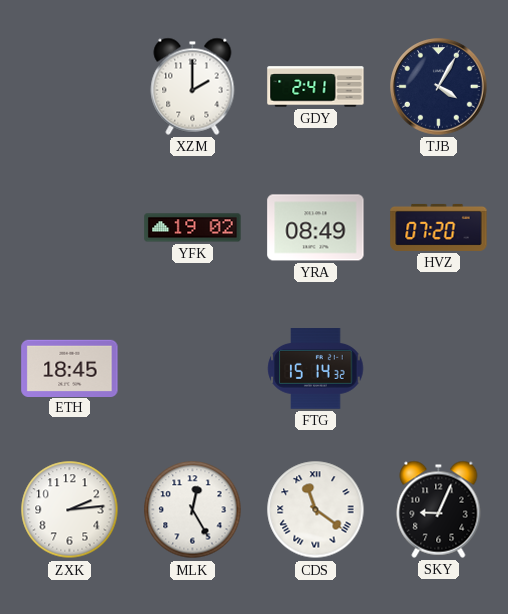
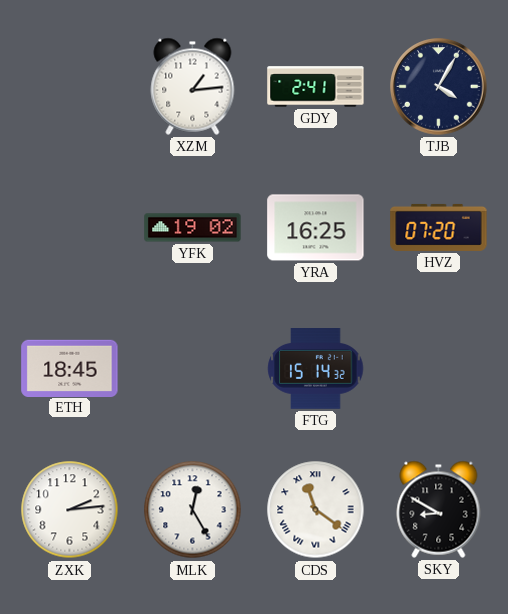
XZM: 2:00 -> 1:14 (193, 86)
YRA: 08:49 -> 16:25 (316, 228)
SKY: 9:04 -> 8:50 (439, 509)
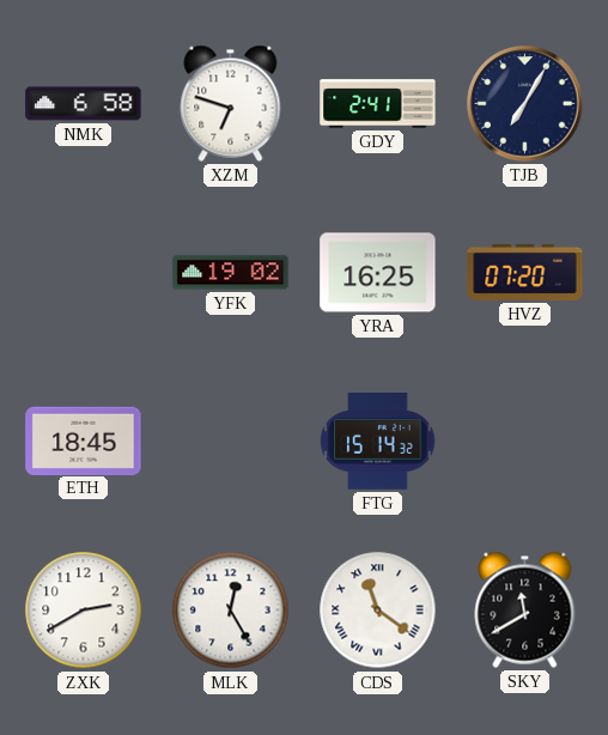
NMK: none -> 6:58 (84, 104)
XZM: 1:14 -> 6:48 (231, 103)
TJB: 4:05 -> 7:05 (525, 104)
ZXK: 2:14 -> 2:40 (84, 611)
SKY: 8:50 -> 11:40 (525, 609)
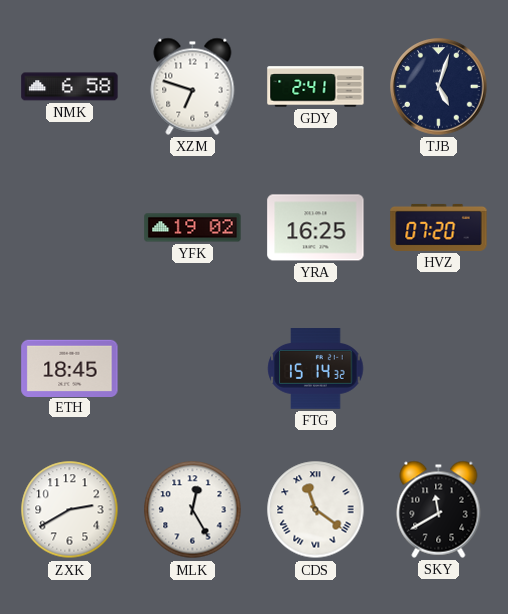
TJB: 7:05 -> 5:03 (439, 87)
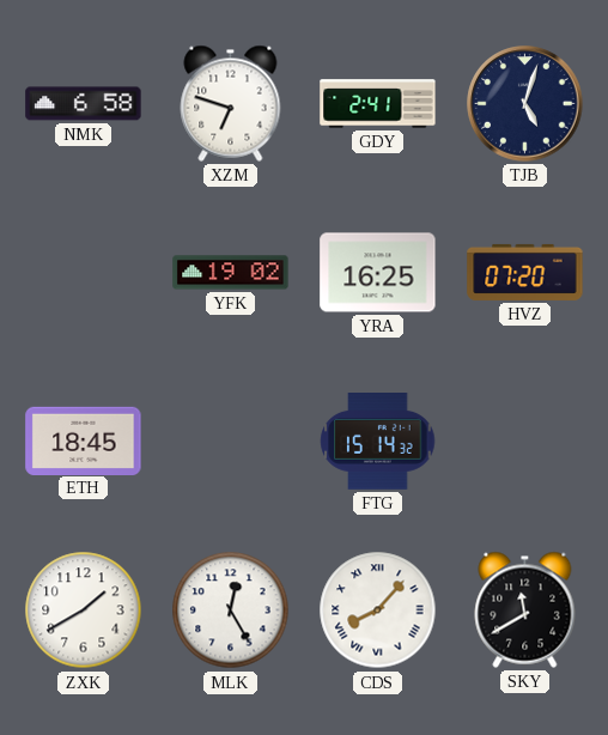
ZXK: 2:40 -> 1:40 (84, 611)
CDS: 11:21 -> 8:07 (378, 611)
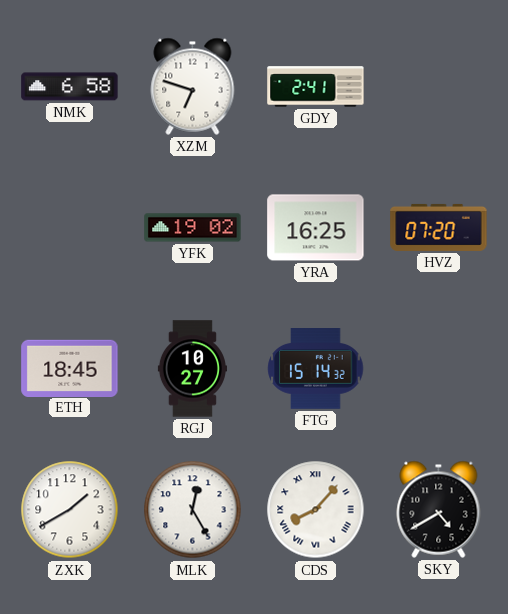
TJB: 5:03 -> none (525, 104)
RGJ: none -> 10:27 (192, 369)
SKY: 11:40 -> 4:40 (439, 509)
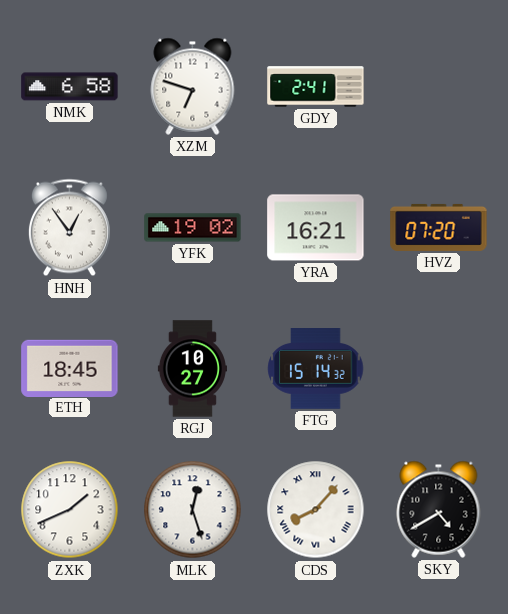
HNH: none -> 12:54 (69, 228)
YRA: 16:25 -> 16:21 (316, 228)
ZXK: 1:40 -> 1:41 (70, 510)
MLK: 12:25 -> 12:27 (193, 510)
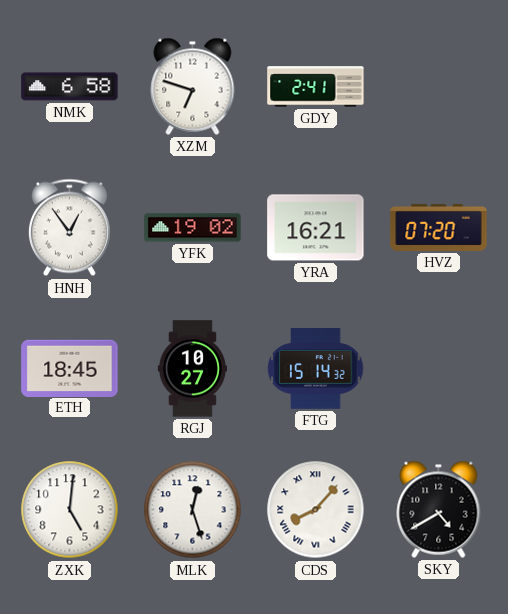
ZXK: 1:41 -> 5:01 (70, 510)
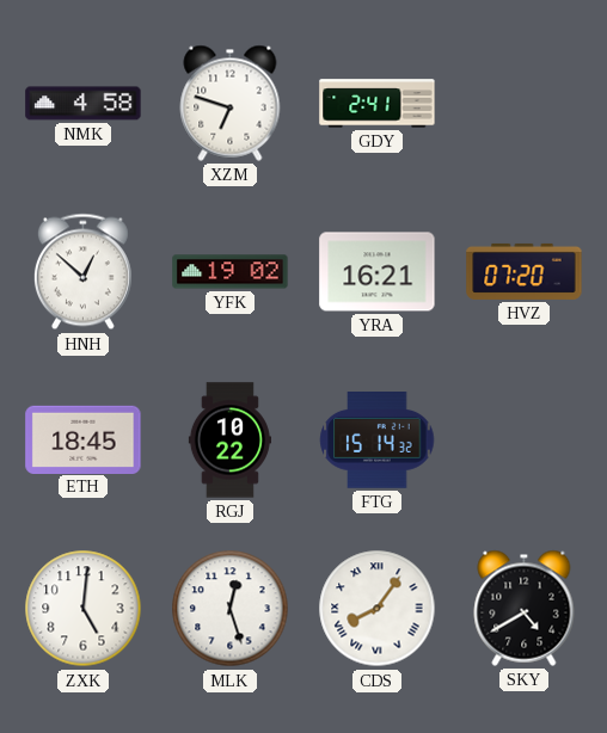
NMK: 6:58 -> 4:58 (84, 104)
HNH: 12:54 -> 12:52 (82, 272)
RGJ: 10:27 -> 10:22 (229, 441)
CDS: 8:07 -> 8:06 (378, 609)
